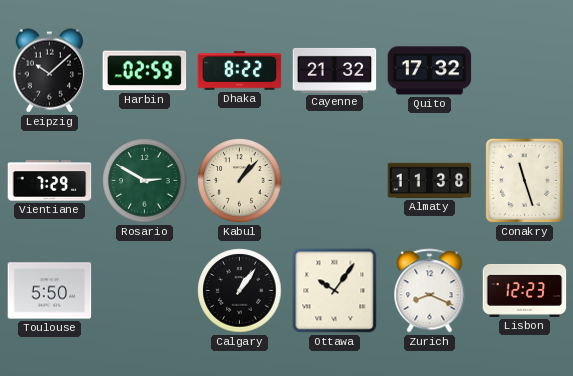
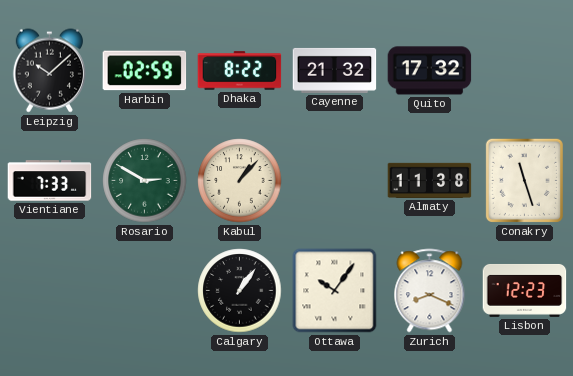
Vientiane: 7:29 -> 7:33 (50, 181)
Toulouse: 5:50 -> none (50, 291)
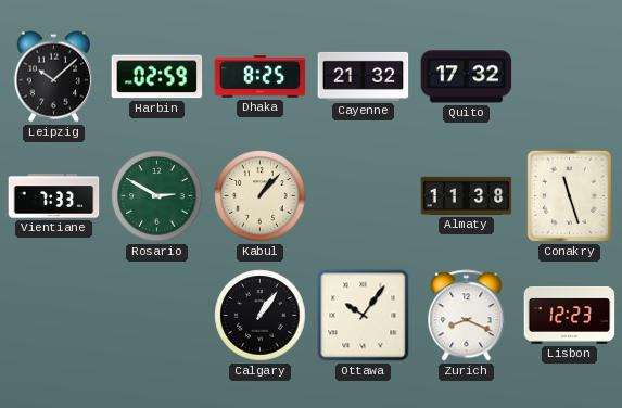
Dhaka: 8:22 -> 8:25 (261, 77)
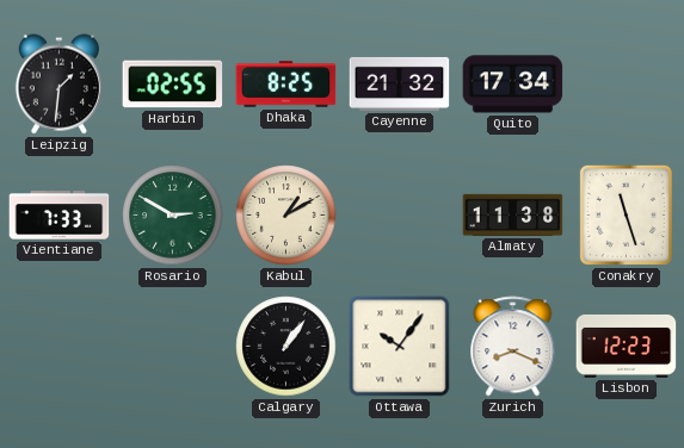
Leipzig: 10:08 -> 1:31 (58, 85)
Harbin: 02:59 -> 02:55 (173, 85)
Quito: 17:32 -> 17:34 (513, 85)
Kabul: 1:07 -> 1:10 (286, 216)
